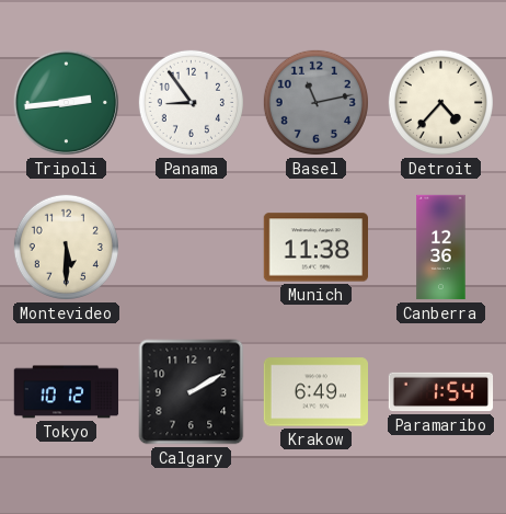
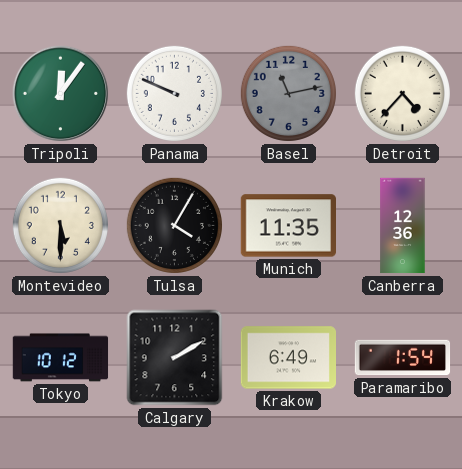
Tripoli: 2:44 -> 12:06 (61, 94)
Panama: 8:54 -> 9:49 (174, 93)
Tulsa: none -> 4:05 (174, 225)
Munich: 11:38 -> 11:35 (288, 226)
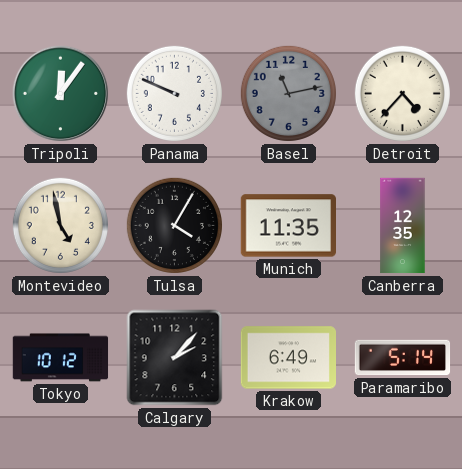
Montevideo: 5:30 -> 4:58 (60, 225)
Canberra: 12:36 -> 12:35 (403, 226)
Calgary: 2:10 -> 2:07 (175, 358)
Paramaribo: 1:54 -> 5:14 (403, 358)
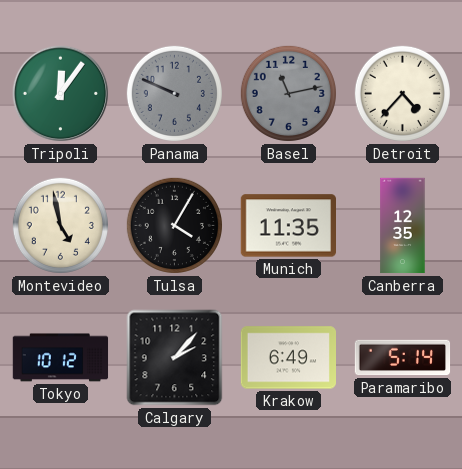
Panama dial: white -> grey (174, 93)
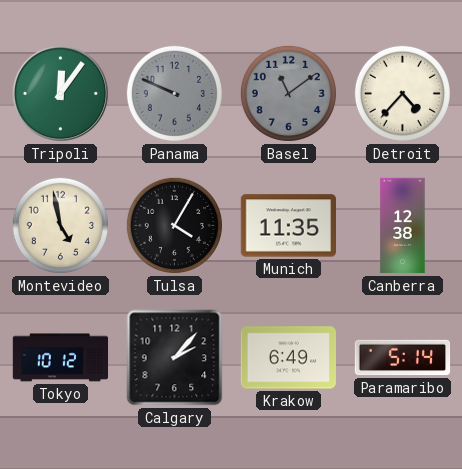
Basel: 11:13 -> 11:09 (288, 93)
Canberra: 12:35 -> 12:38 (403, 226)
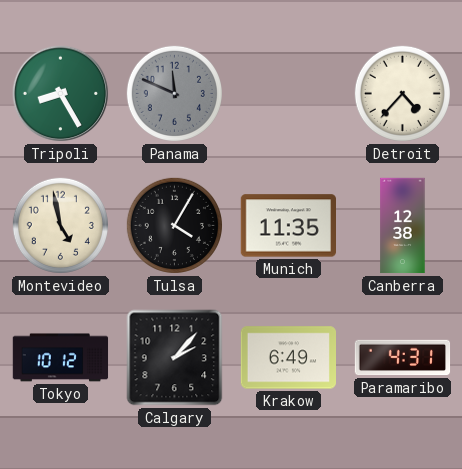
Tripoli: 12:06 -> 8:25 (61, 94)
Panama: 9:49 -> 11:49 (174, 93)
Basel: 11:09 -> none (288, 93)
Paramaribo: 5:14 -> 4:31 (403, 358)
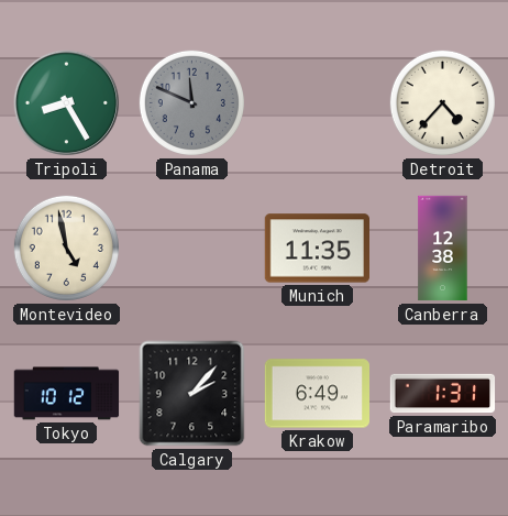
Tulsa: 4:05 -> none (174, 225)
Paramaribo: 4:31 -> 1:31 (443, 394)
